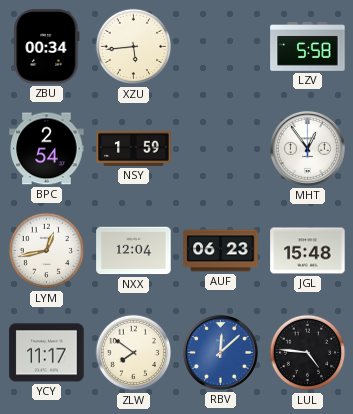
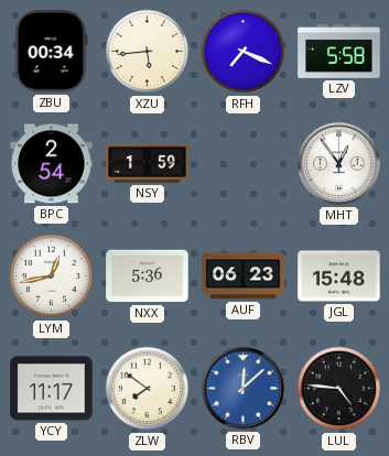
RFH: none -> 7:19 (244, 52)
NXX: 12:04 -> 5:36 (148, 276)
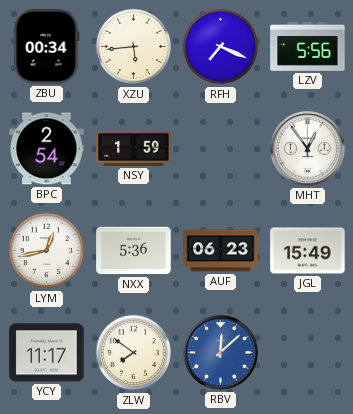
LZV: 5:58 -> 5:56 (308, 46)
JGL: 15:48 -> 15:49 (308, 251)
LUL: 4:46 -> none (339, 389)
